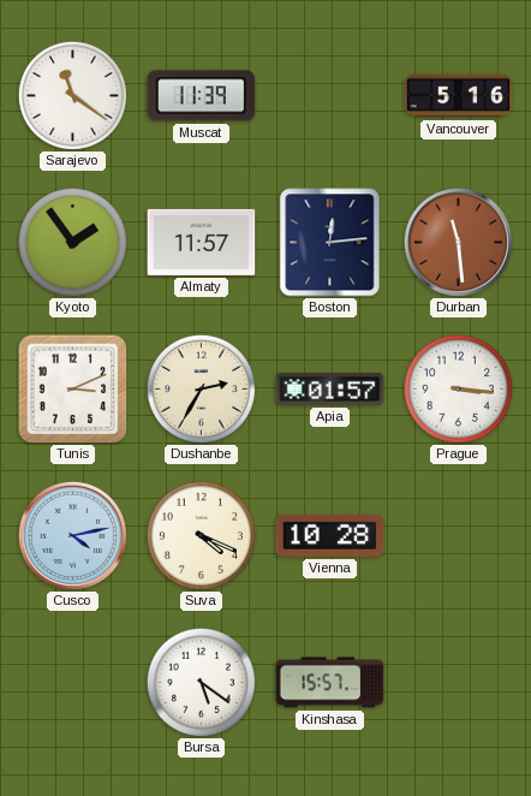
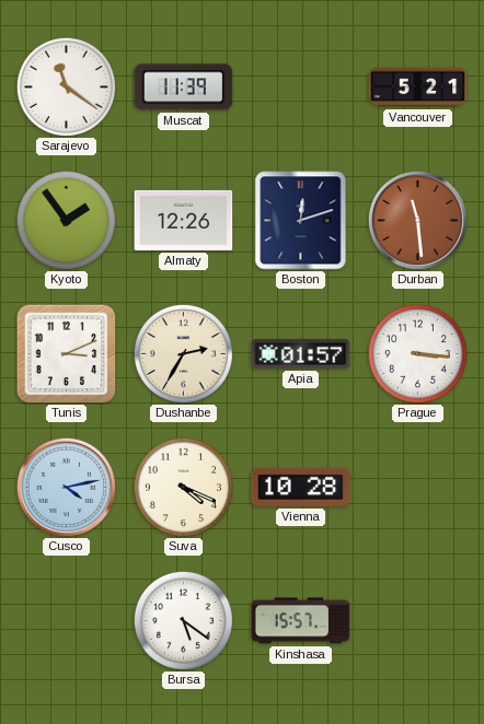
Vancouver: 5:16 -> 5:21 (418, 87)
Almaty: 11:57 -> 12:26 (184, 220)
Boston: 12:14 -> 12:12 (301, 221)
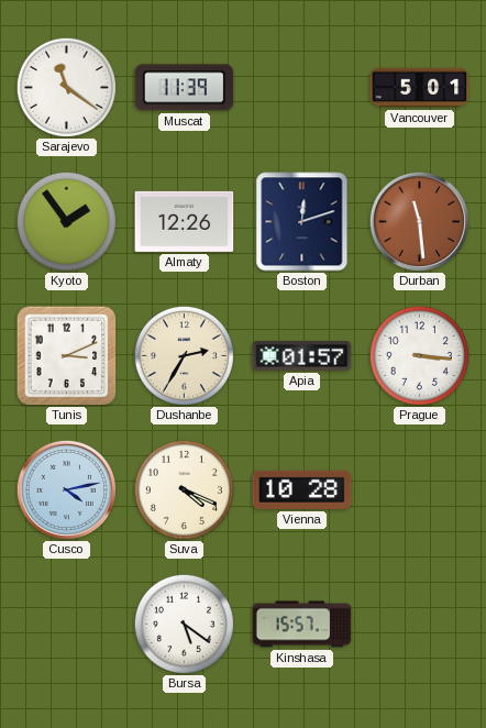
Vancouver: 5:21 -> 5:01 (420, 88)
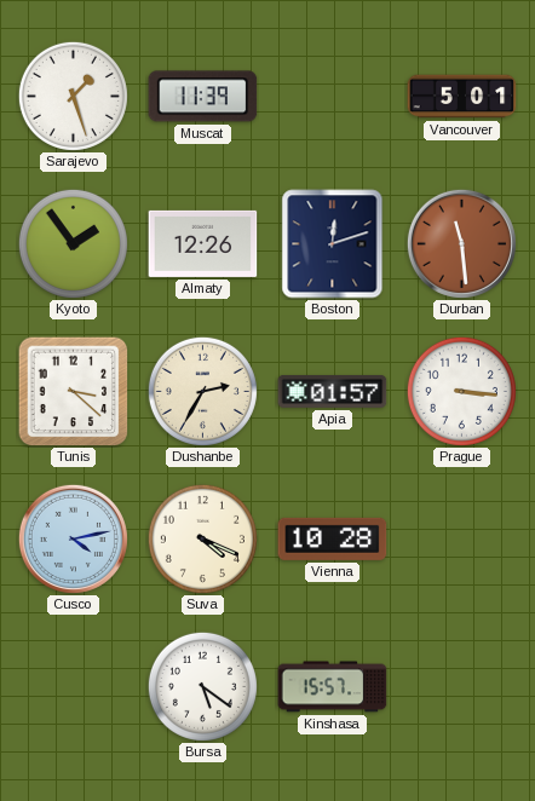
Sarajevo: 11:21 -> 1:27 (73, 96)
Tunis: 3:11 -> 3:22 (73, 391)
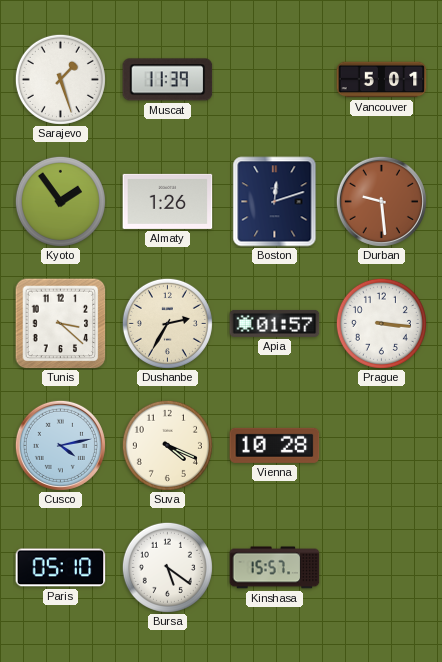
Almaty: 12:26 -> 1:26 (168, 201)
Durban: 11:29 -> 9:29 (381, 201)
Paris: none -> 05:10 (61, 568)
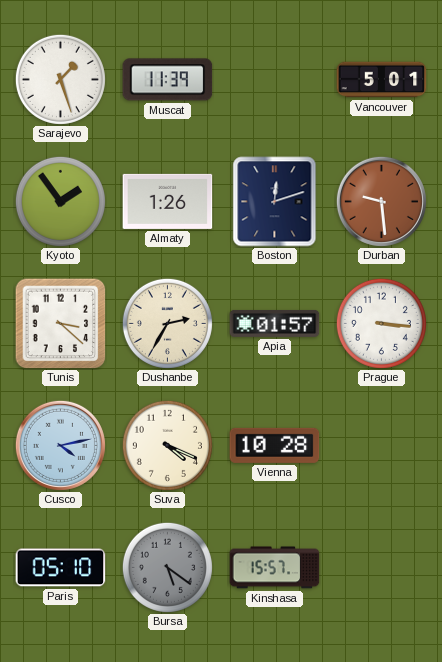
Bursa dial: white -> grey (167, 567)
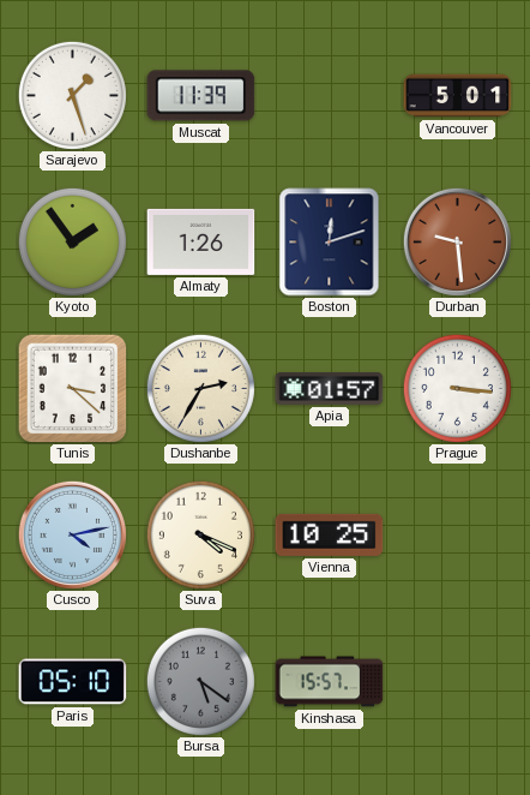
Vienna: 10:28 -> 10:25 (330, 534)
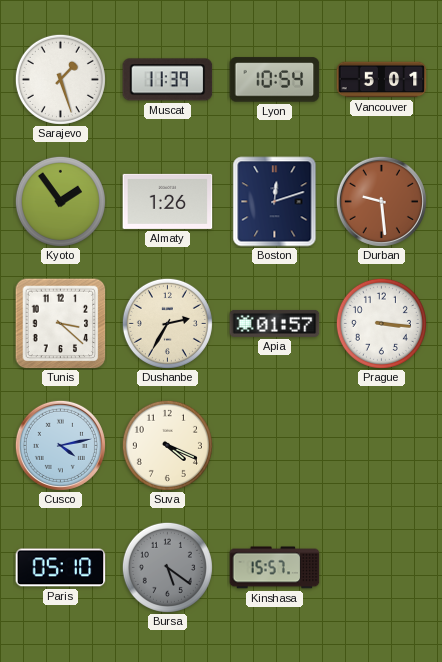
Lyon: none -> 10:54 (275, 80)
Vienna: 10:25 -> none (330, 534)
